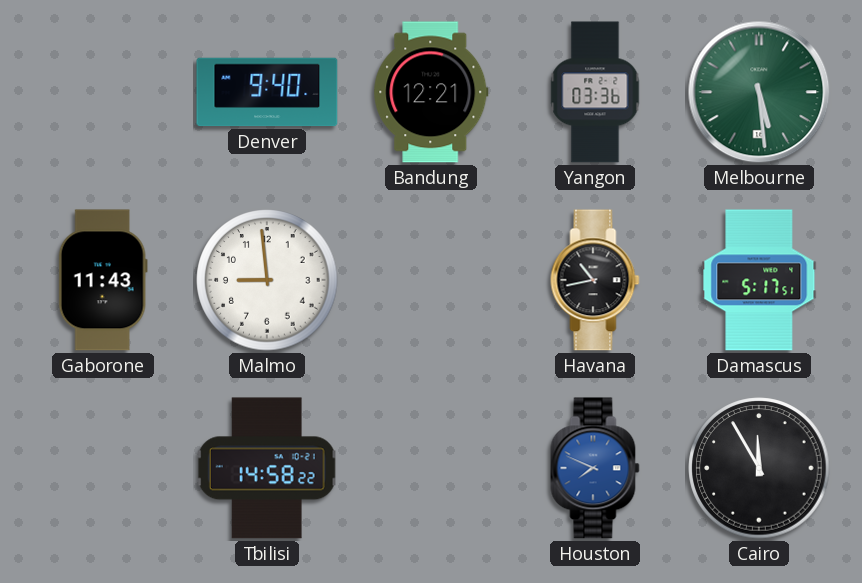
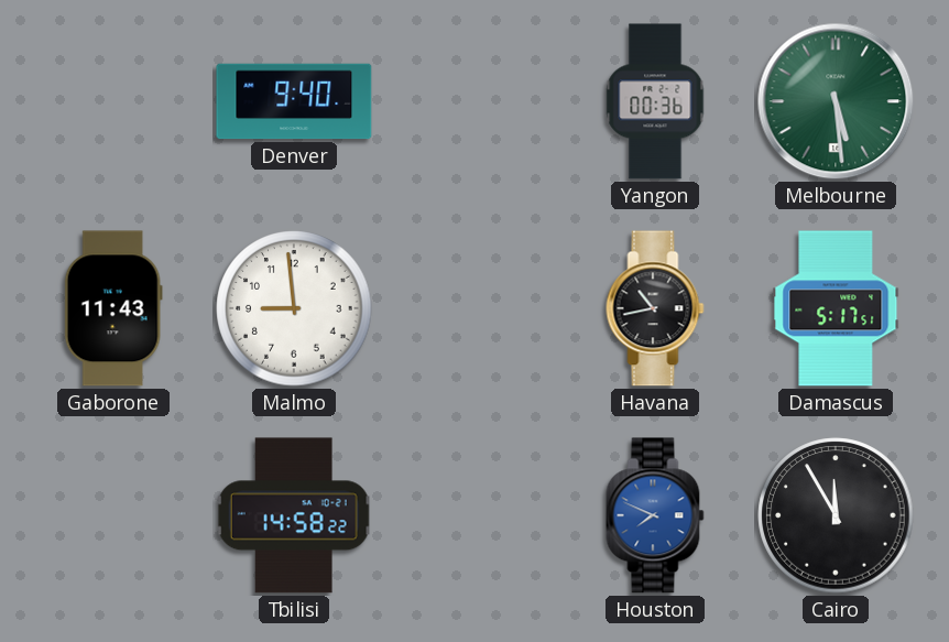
Bandung: 12:21 -> none (431, 92)
Yangon: 03:36 -> 00:36 (655, 101)
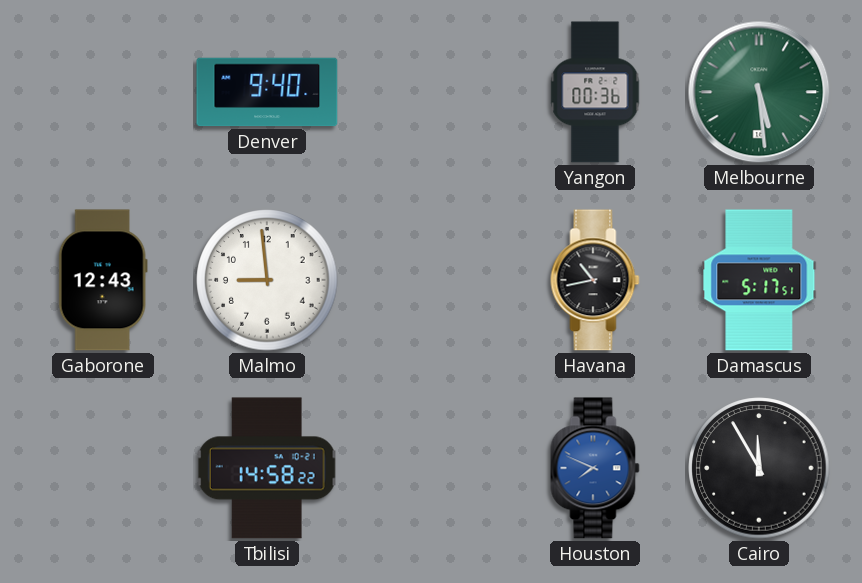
Gaborone: 11:43 -> 12:43 (103, 280)
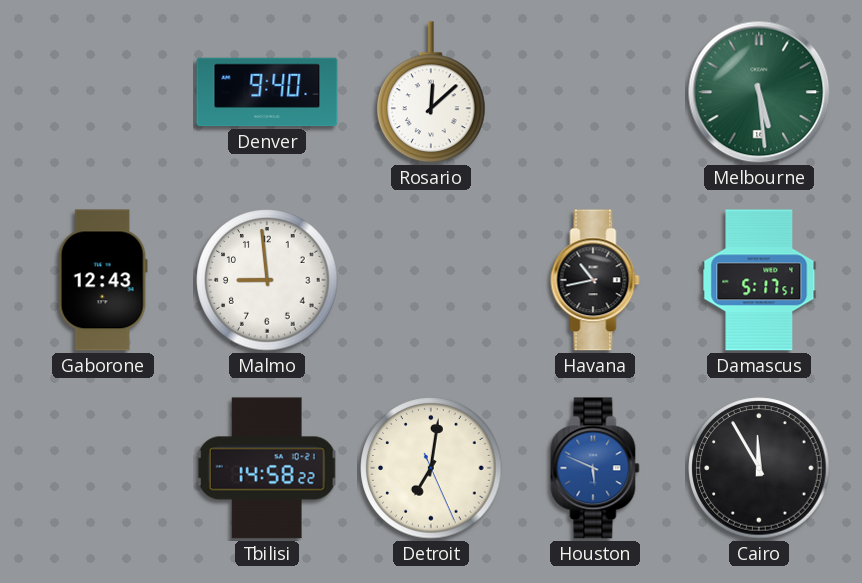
Rosario: none -> 12:08 (432, 93)
Yangon: 00:36 -> none (595, 92)
Detroit: none -> 7:01 (431, 468)
Houston: 7:49 -> 5:49 (595, 468)
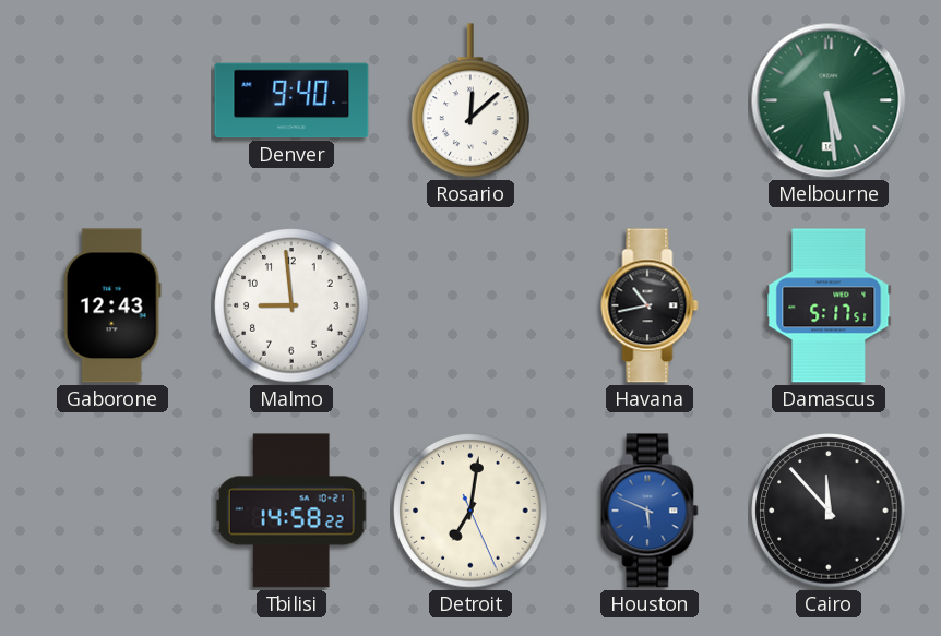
Cairo: 11:55 -> 11:53 (829, 511)
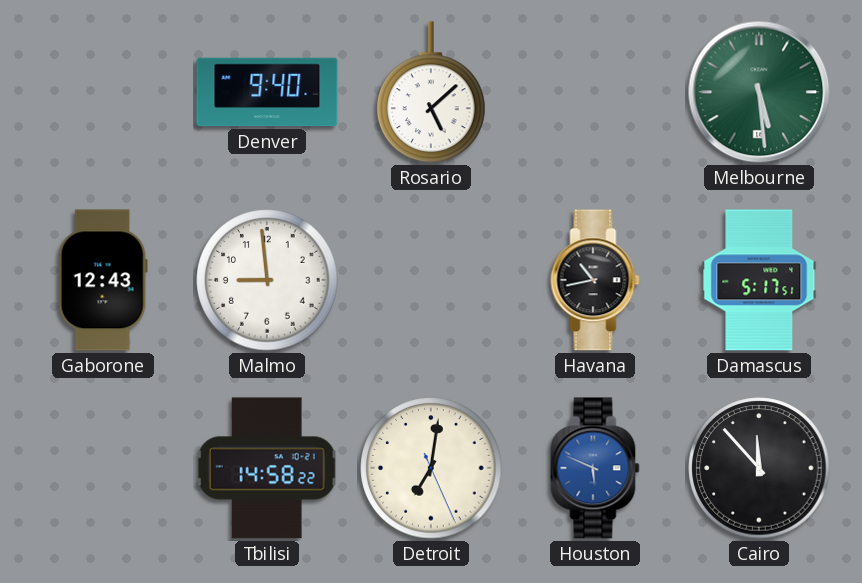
Rosario: 12:08 -> 5:08 (432, 93)
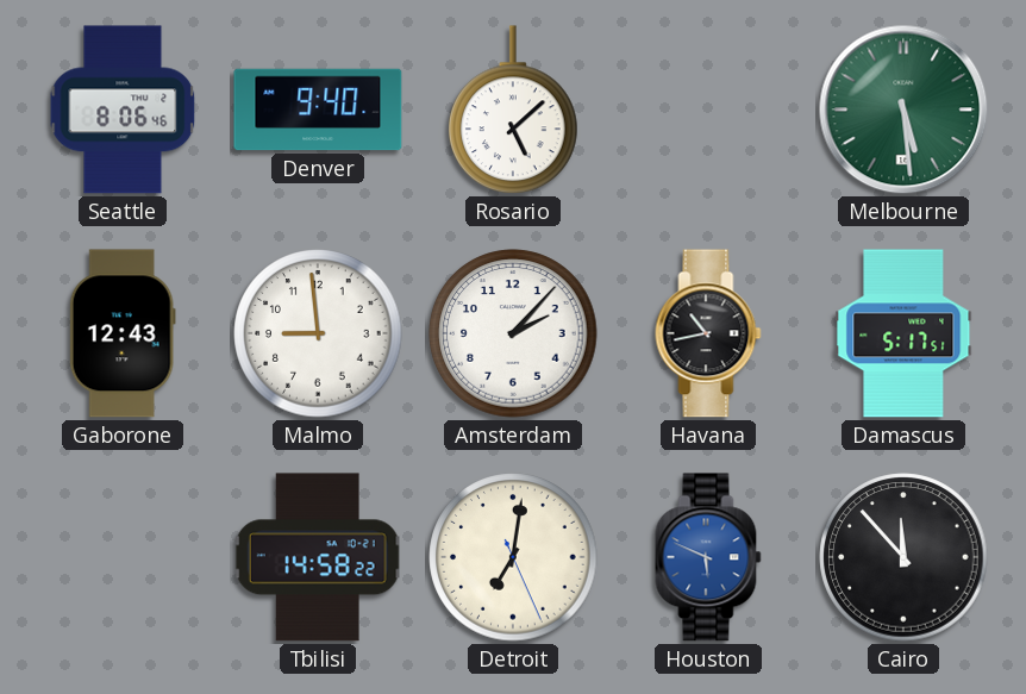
Seattle: none -> 8:06 (123, 110)
Amsterdam: none -> 2:07 (513, 333)
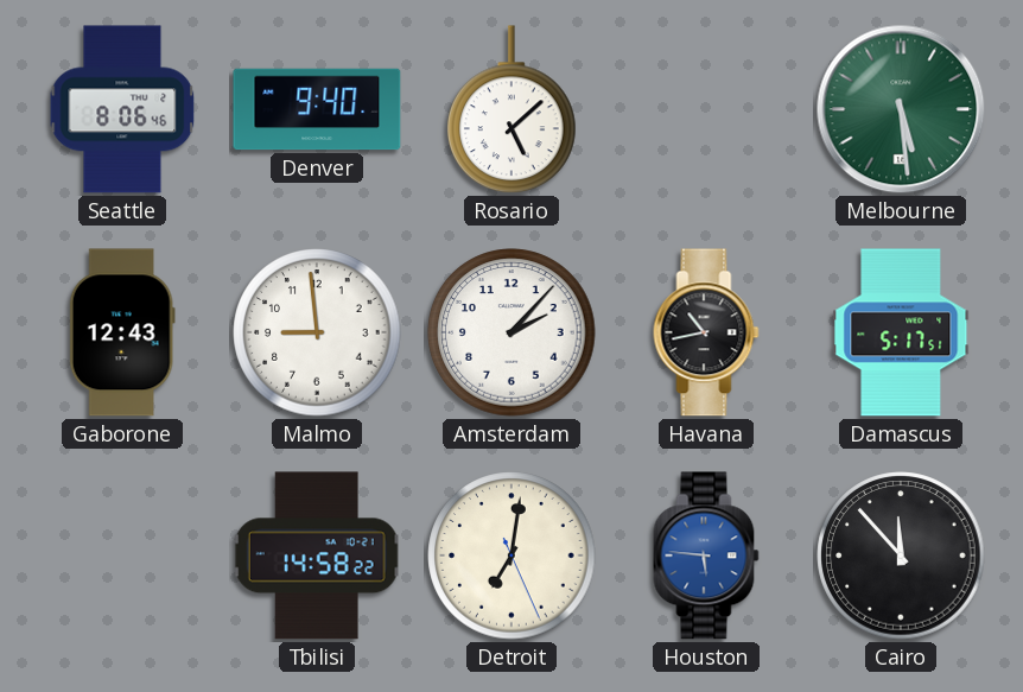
Houston: 5:49 -> 5:46 (706, 555)
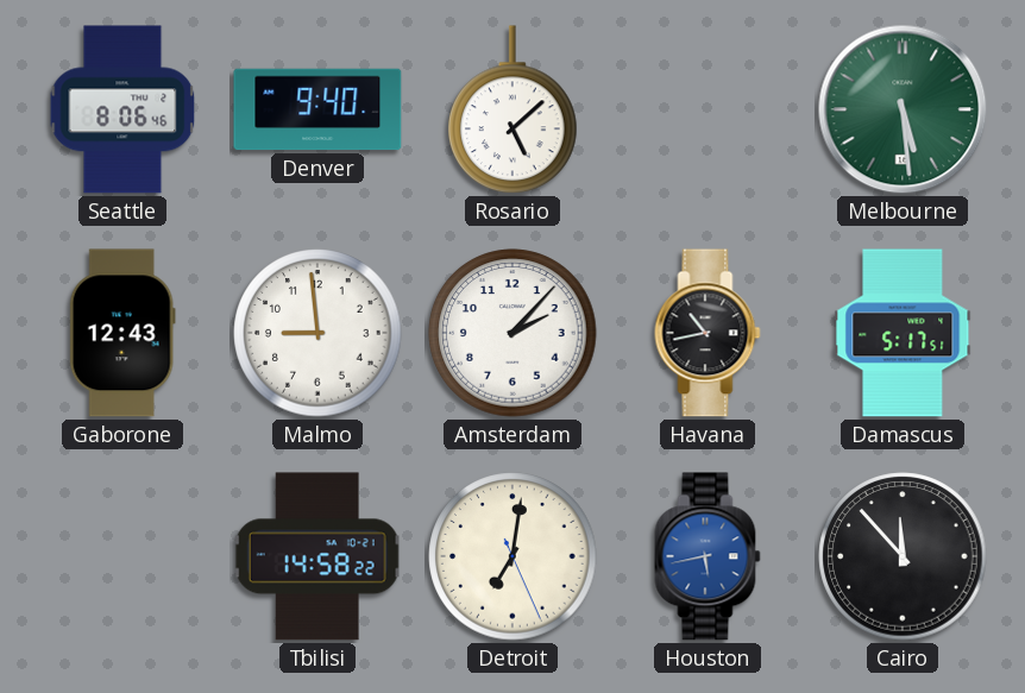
Houston: 5:46 -> 5:43 (708, 556)
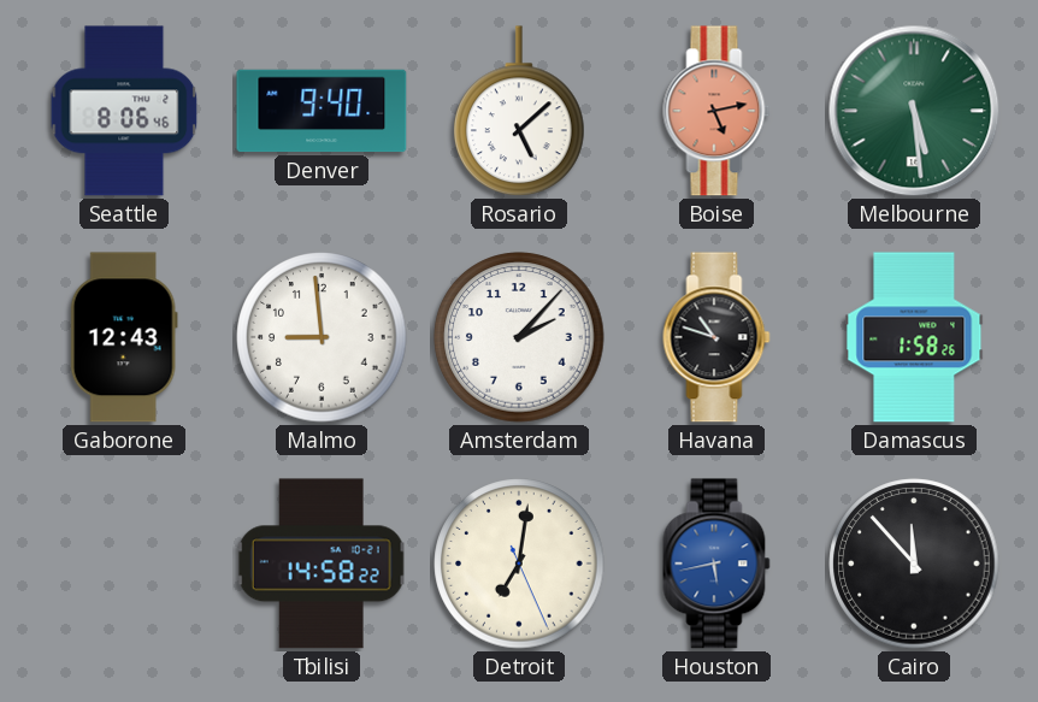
Boise: none -> 5:13 (716, 111)
Havana: 10:43 -> 10:48 (716, 337)
Damascus: 5:17 -> 1:58 (914, 337)
